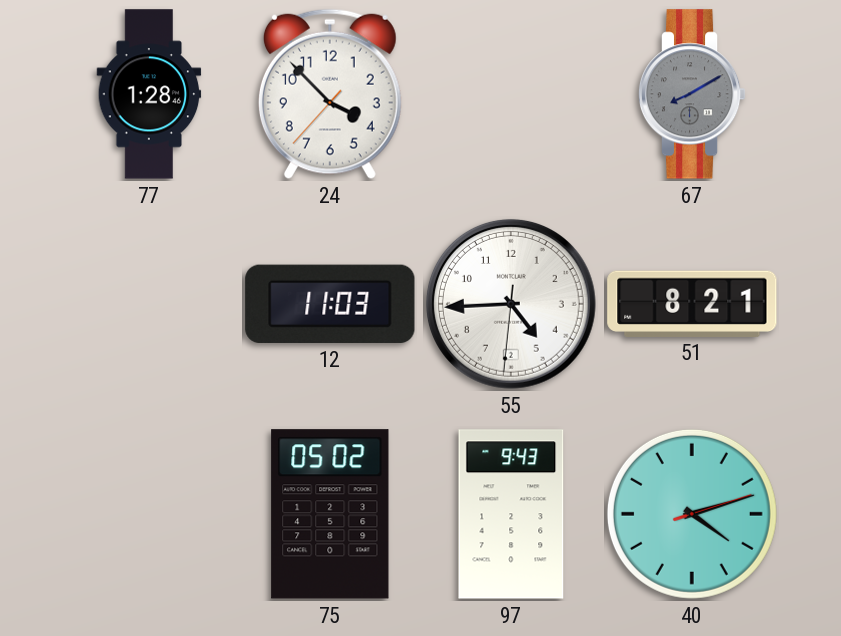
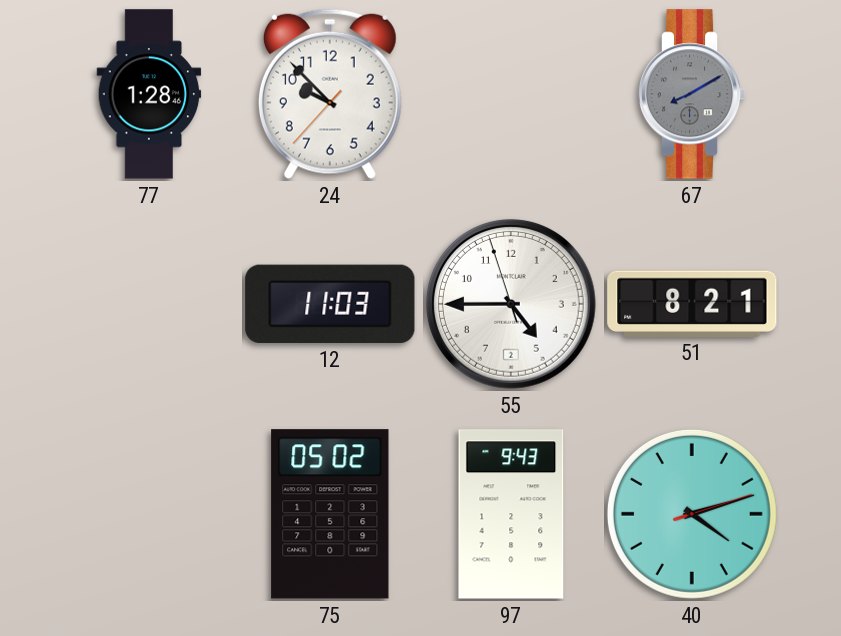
24: 3:52 -> 9:52 (330, 94)
55: 4:44:31 -> 4:44:57 (511, 304)
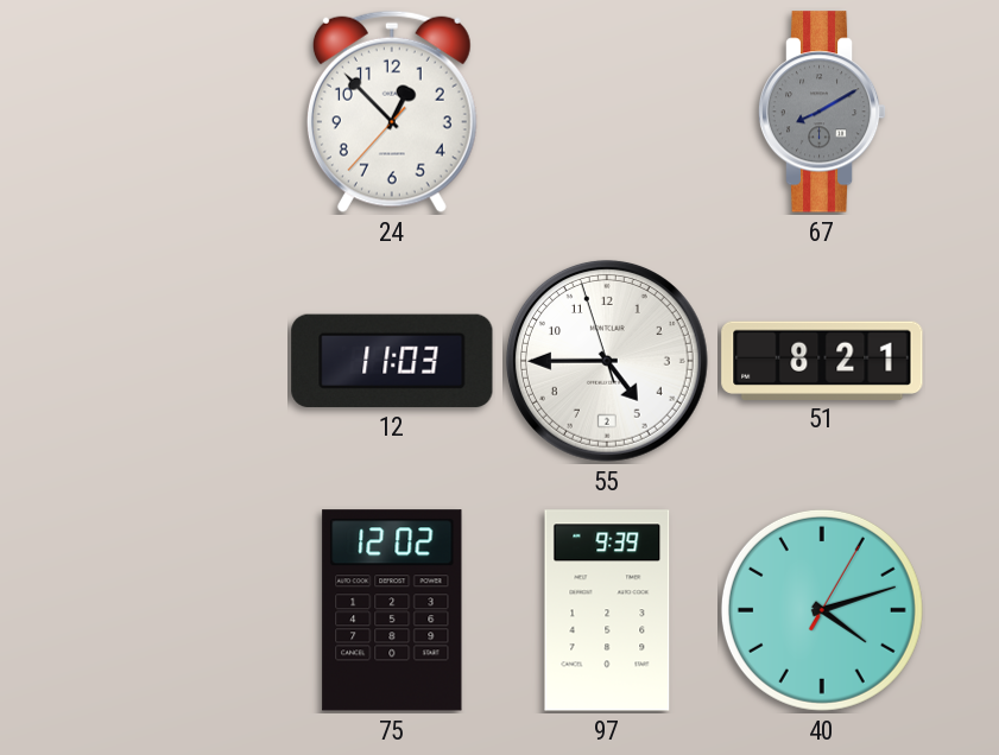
77: 1:28 -> none (149, 94)
24: 9:52 -> 12:52 (392, 112)
75: 05:02 -> 12:02 (392, 610)
97: 9:43 -> 9:39 (607, 610)
40: 4:12:12 -> 4:12:05 (822, 610)
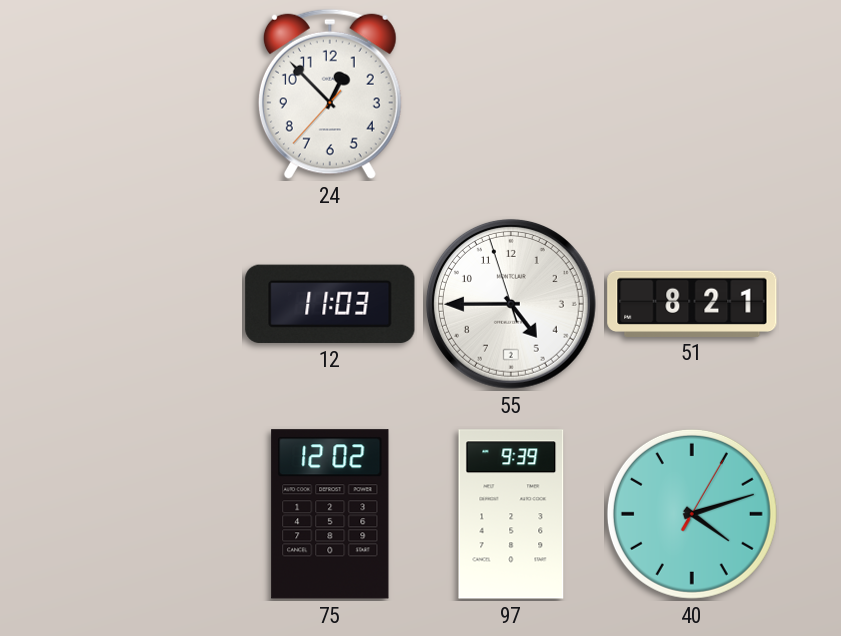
67: 8:10 -> none (822, 112)
